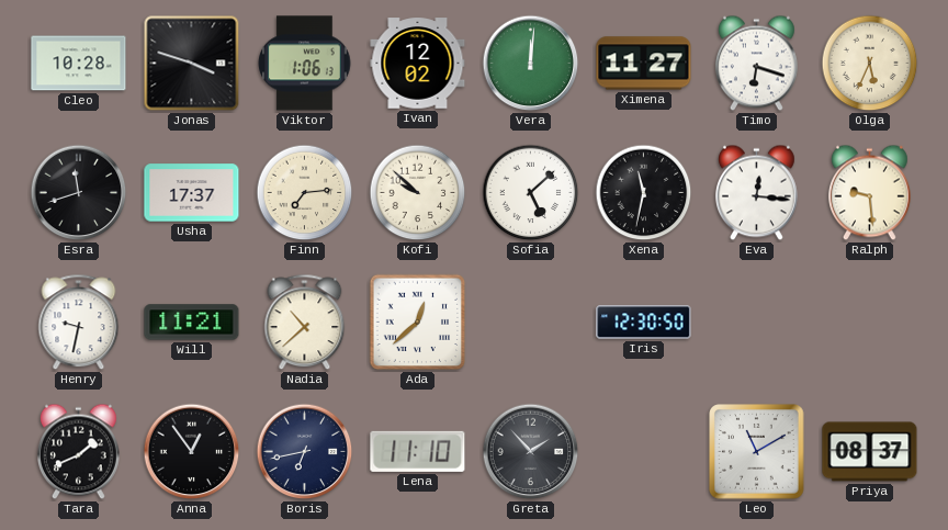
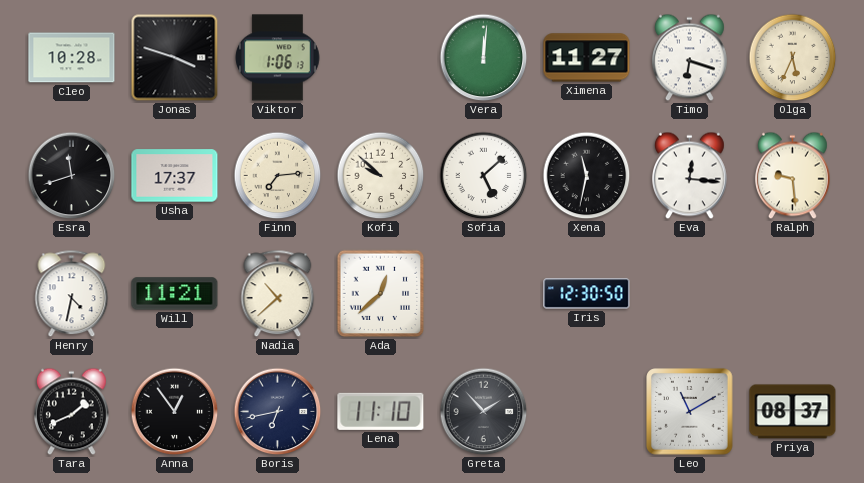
Ivan: 12:02 -> none (418, 64)
Henry: 9:32 -> 4:32 (72, 294)
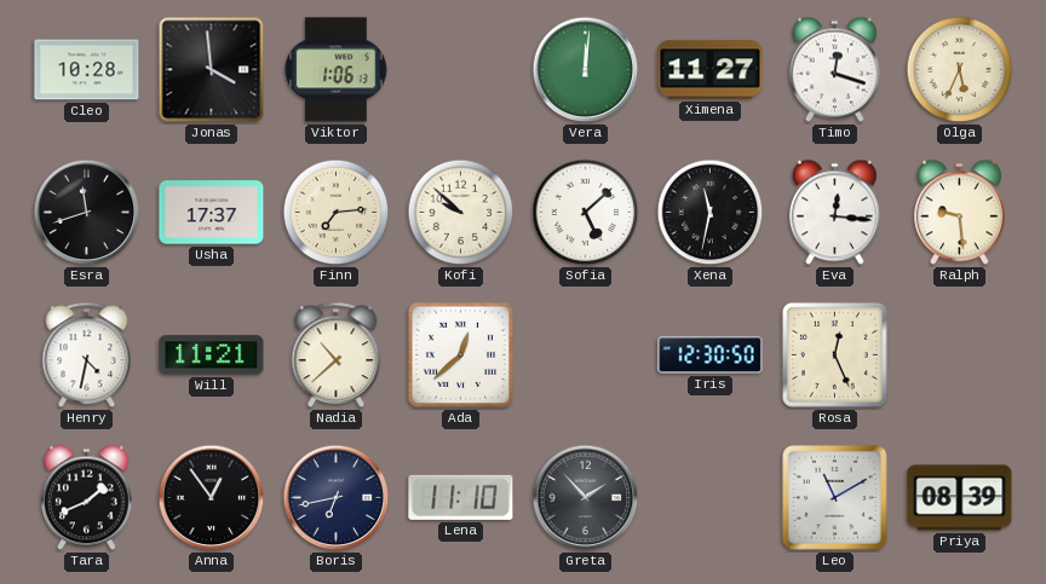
Jonas: 3:48 -> 3:59 (212, 70)
Timo: 6:18 -> 12:18 (834, 70)
Rosa: none -> 12:26 (834, 354)
Priya: 08:37 -> 08:39 (960, 498)
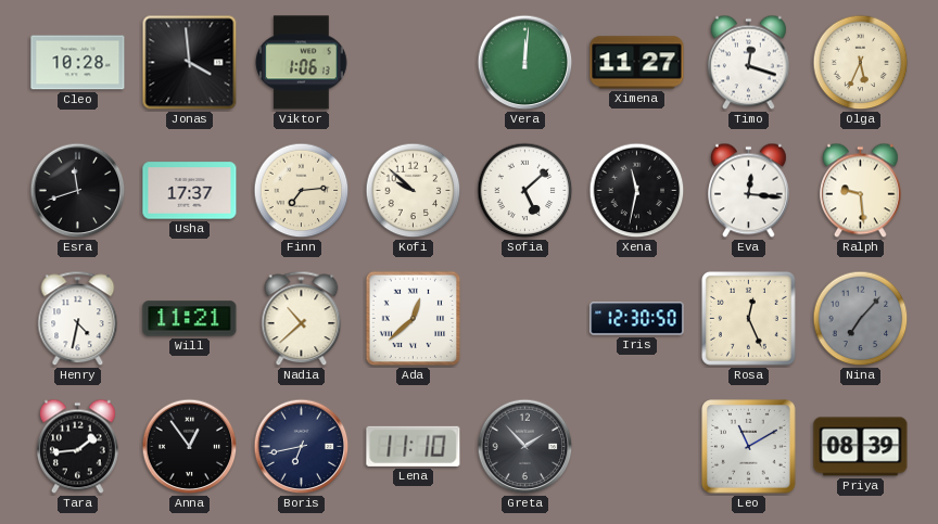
Nina: none -> 7:07 (861, 319)
Tara: 1:41 -> 1:44 (77, 447)
